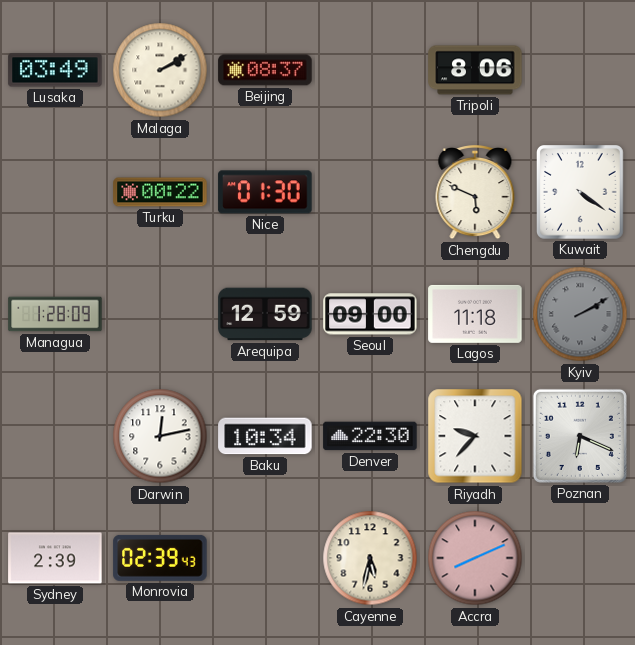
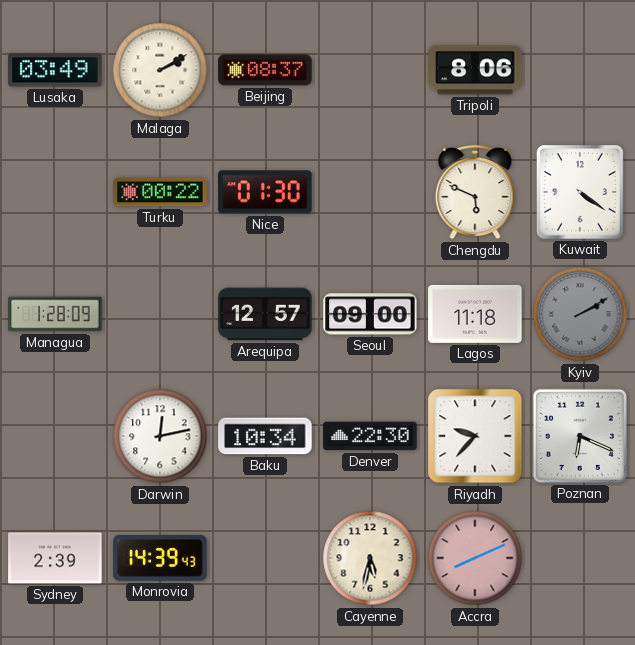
Arequipa: 12:59 -> 12:57 (265, 314)
Monrovia: 02:39 -> 14:39 (160, 558)
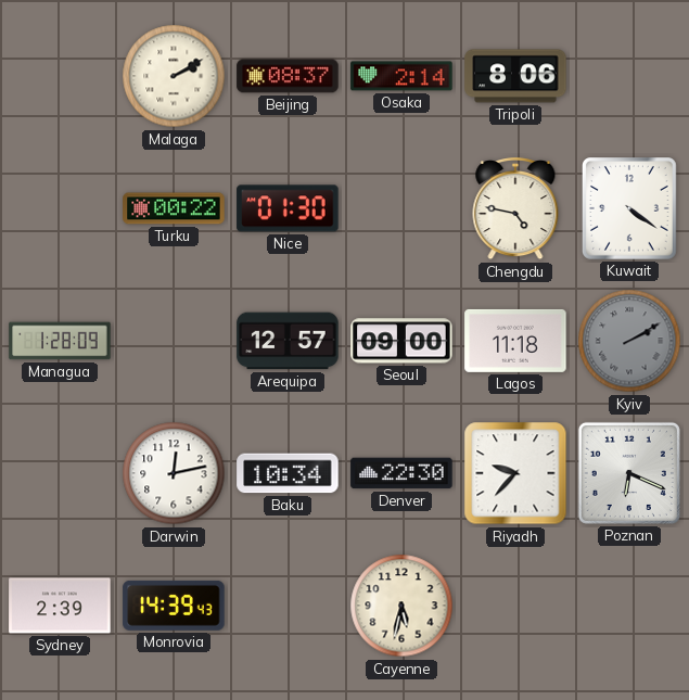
Lusaka: 03:49 -> none (55, 70)
Osaka: none -> 2:14 (401, 76)
Chengdu: 5:49 -> 4:47 (515, 208)
Accra: 8:11 -> none (475, 558)
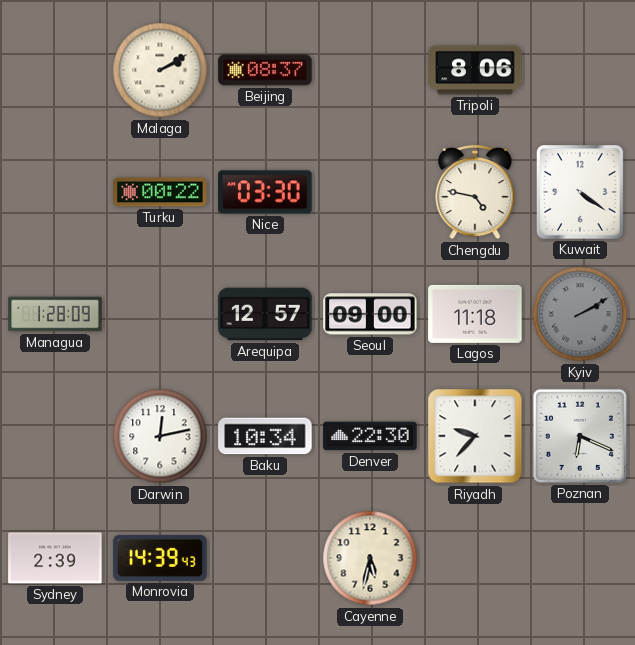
Osaka: 2:14 -> none (401, 76)
Nice: 01:30 -> 03:30 (265, 192)
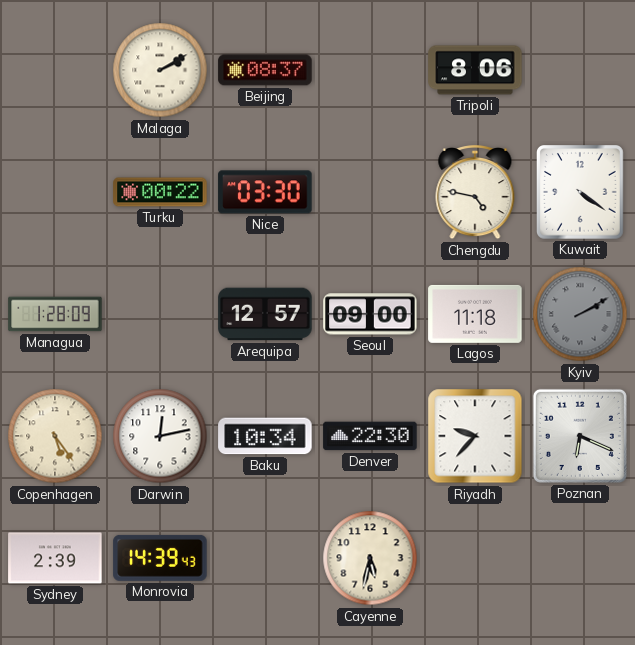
Copenhagen: none -> 5:24 (55, 436)
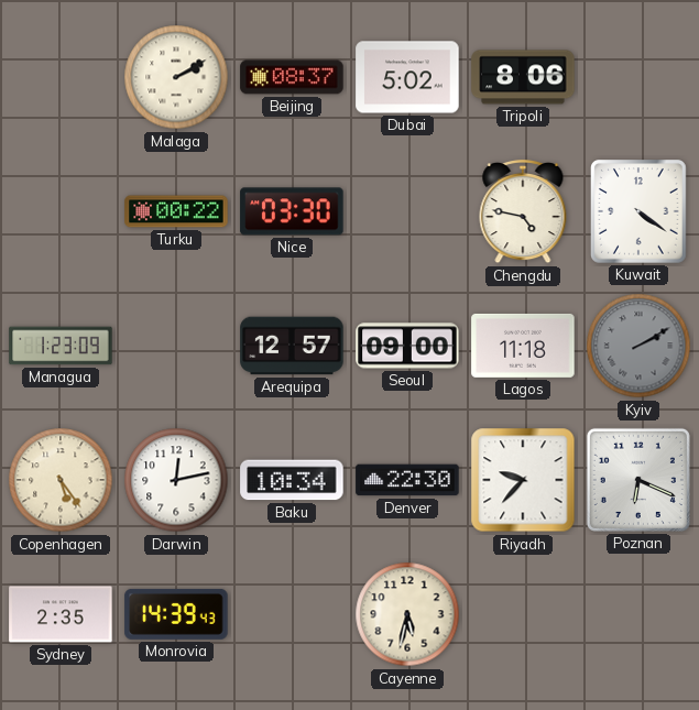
Dubai: none -> 5:02 (407, 77)
Managua: 1:28 -> 1:23 (61, 346)
Sydney: 2:39 -> 2:35 (61, 614)
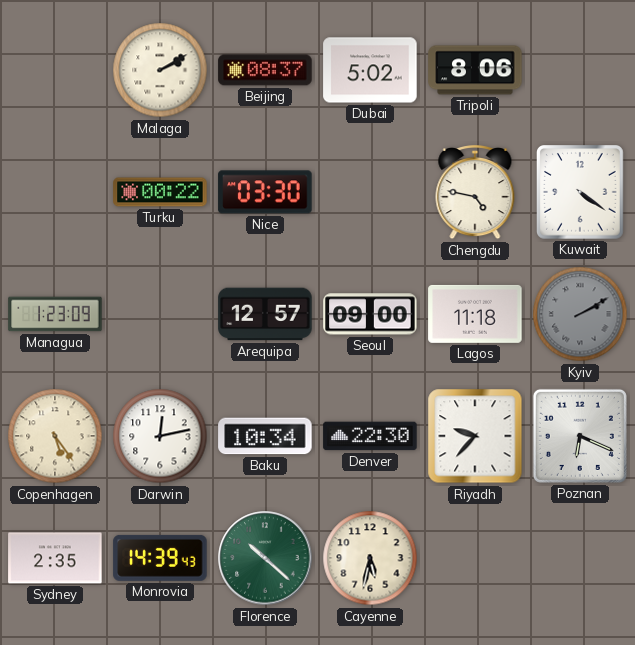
Florence: none -> 10:22 (265, 558)
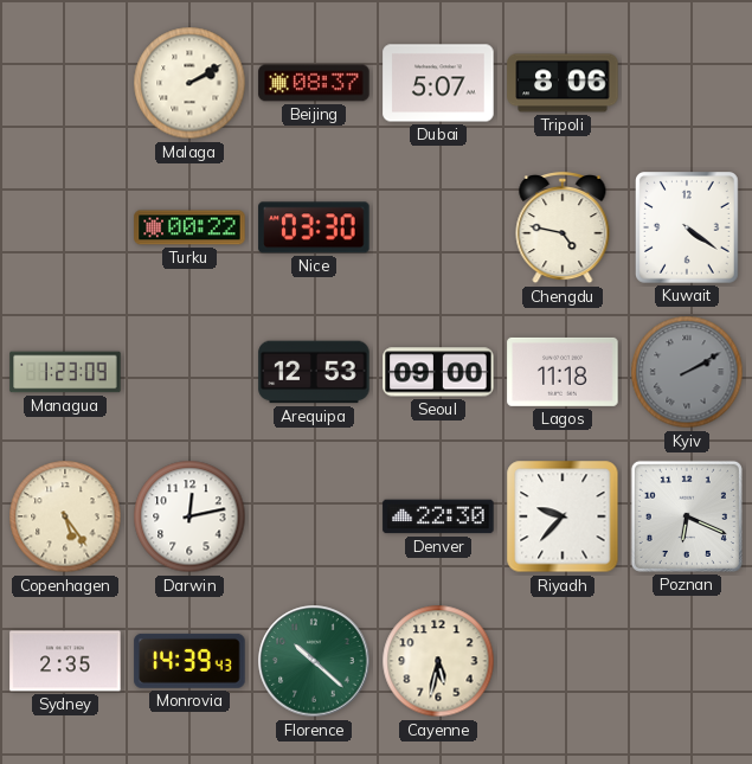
Dubai: 5:02 -> 5:07 (438, 83)
Arequipa: 12:57 -> 12:53 (314, 372)
Baku: 10:34 -> none (265, 436)
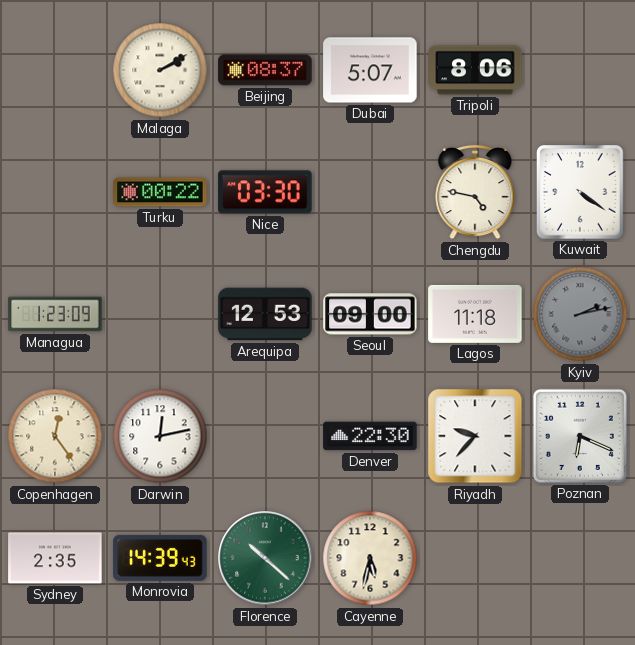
Kyiv: 2:10 -> 2:13 (580, 314)
Copenhagen: 5:24 -> 12:24 (55, 436)
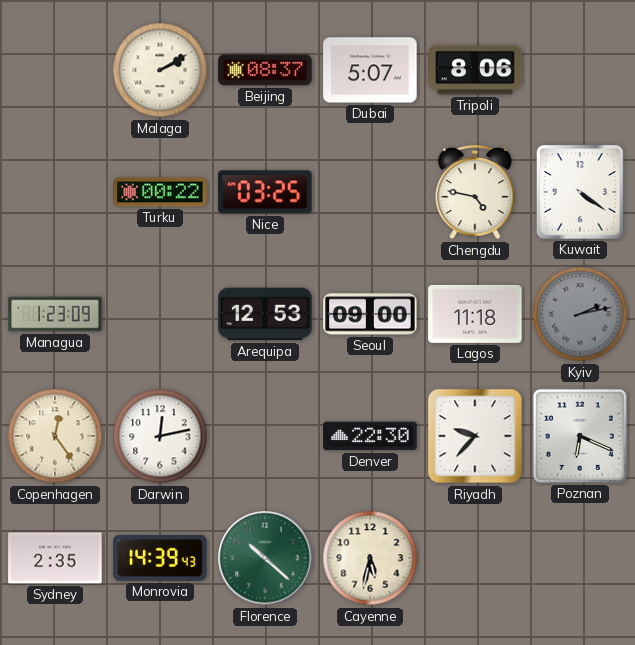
Nice: 03:30 -> 03:25 (265, 192)
